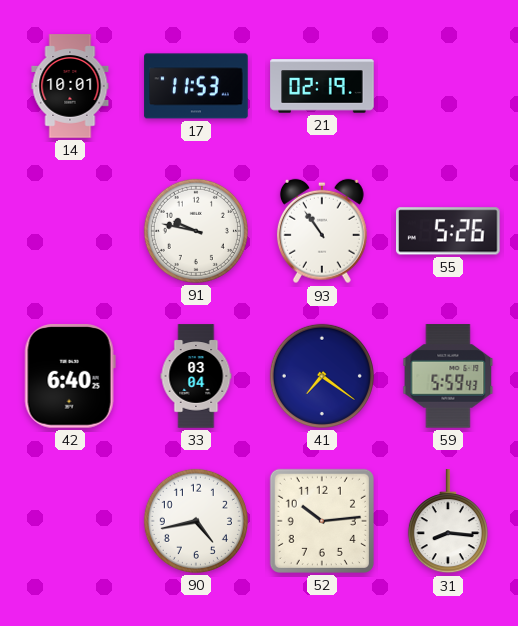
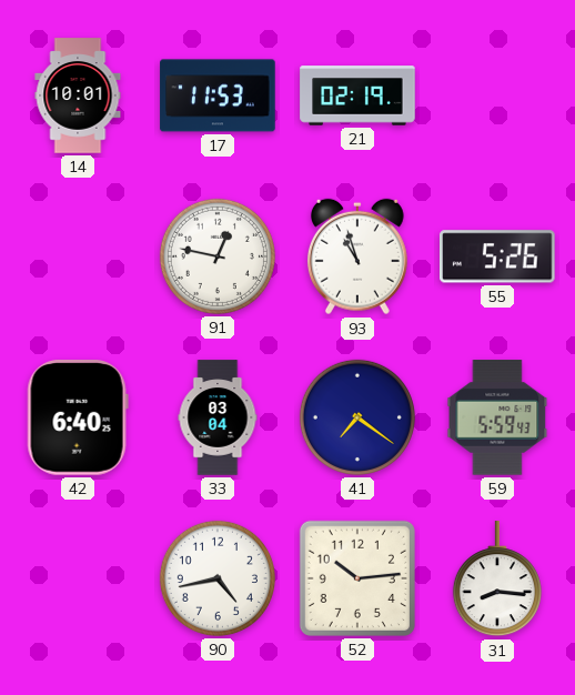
91: 9:47 -> 12:47 (218, 256)
93: 10:54 -> 10:57 (357, 256)
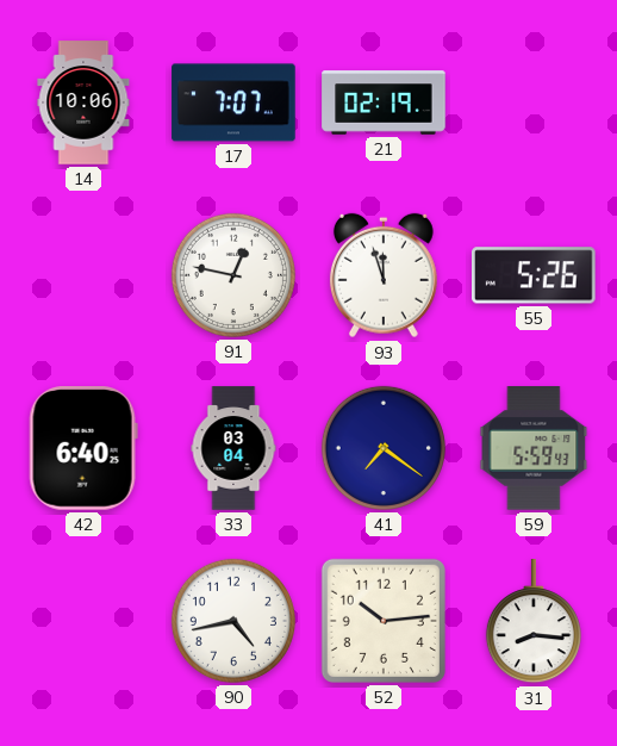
14: 10:01 -> 10:06 (83, 102)
17: 11:53 -> 7:07 (233, 102)
93: 10:57 -> 11:57 (384, 275)
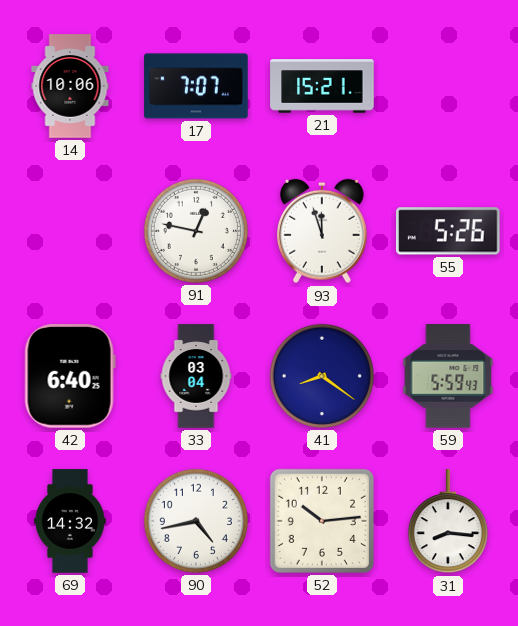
21: 02:19 -> 15:21 (322, 86)
41: 7:21 -> 8:21 (322, 376)
69: none -> 14:32 (70, 521)
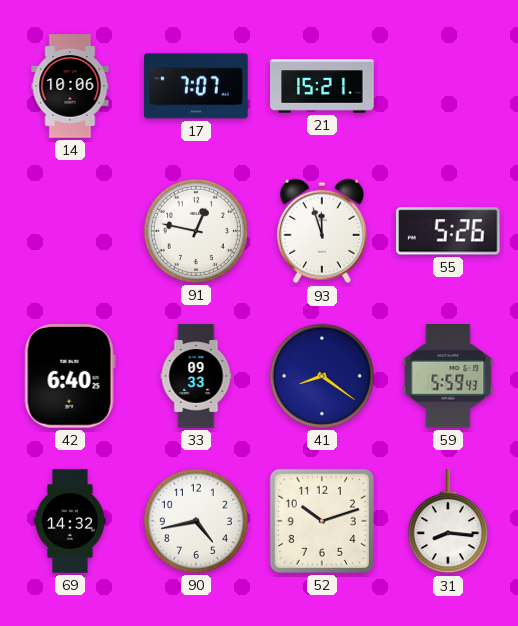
33: 03:04 -> 09:33 (196, 376)
52: 10:14 -> 10:12 (322, 521)
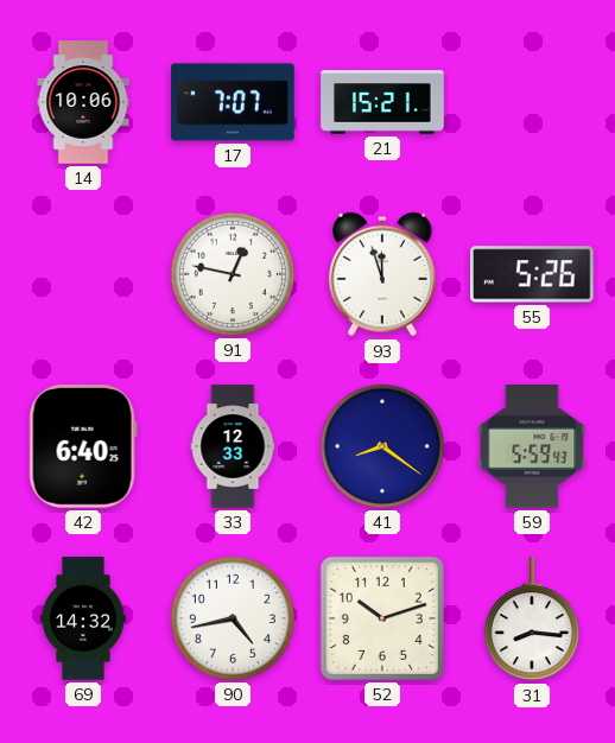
33: 09:33 -> 12:33 (233, 446)
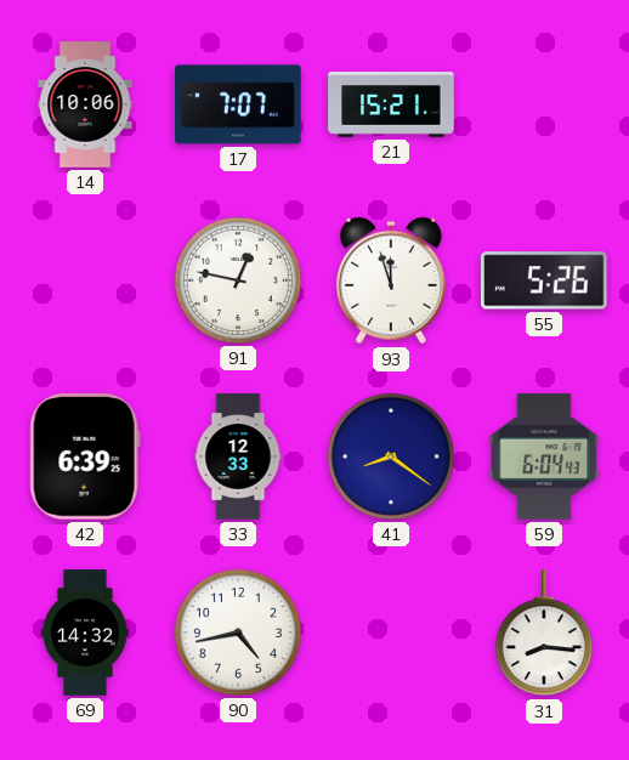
42: 6:40 -> 6:39 (85, 458)
59: 5:59 -> 6:04 (544, 456)
52: 10:12 -> none (382, 618)
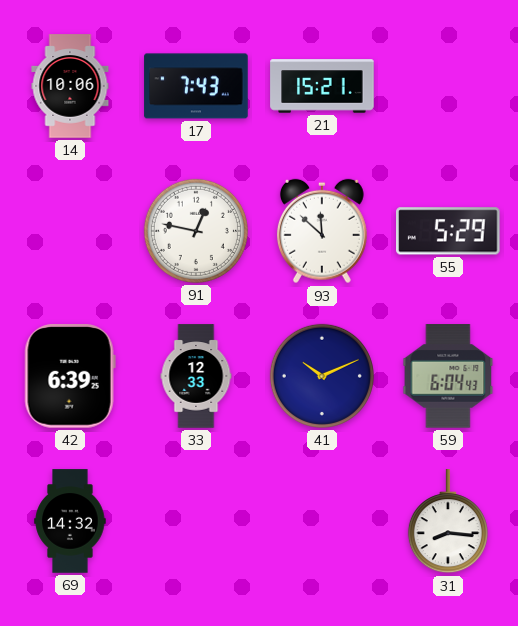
17: 7:07 -> 7:43 (196, 86)
93: 11:57 -> 11:52 (322, 231)
55: 5:26 -> 5:29 (449, 231)
41: 8:21 -> 10:11 (322, 376)
90: 4:43 -> none (238, 633)
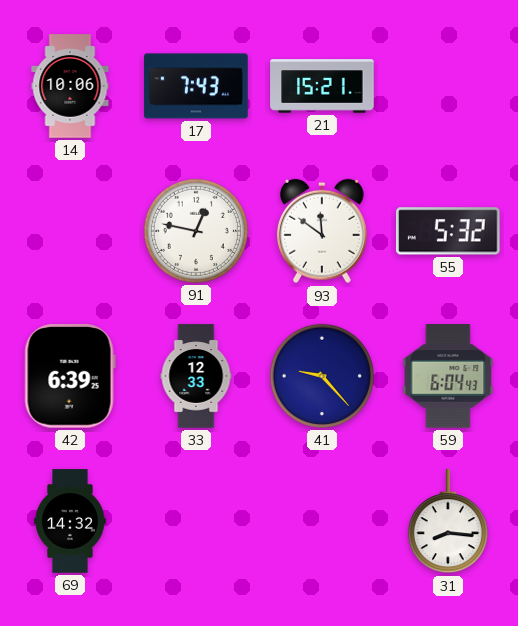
93: 11:52 -> 11:51 (322, 231)
55: 5:29 -> 5:32 (449, 231)
41: 10:11 -> 9:23 (322, 376)
